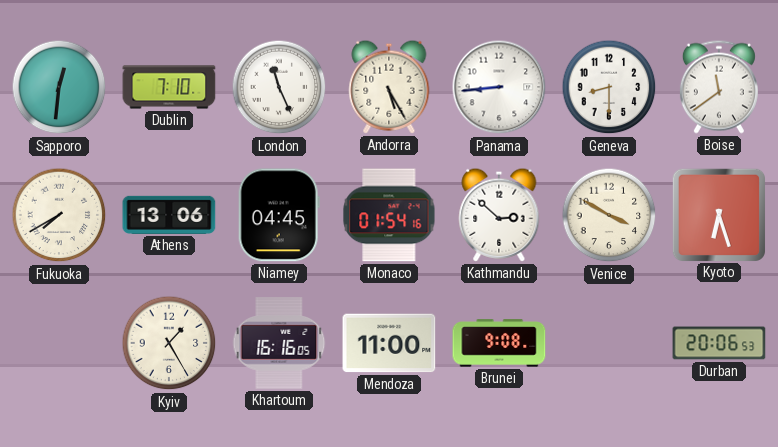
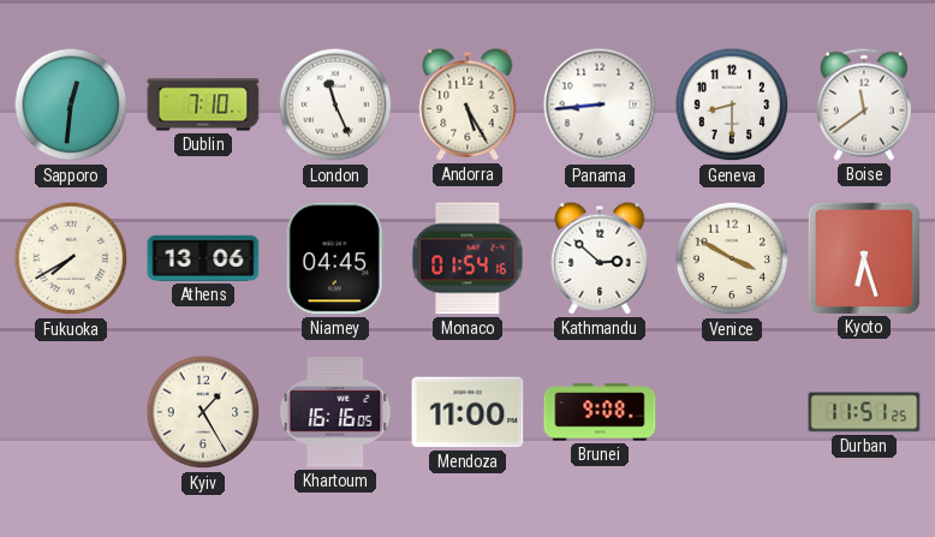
Durban: 20:06 -> 11:51 (864, 412)
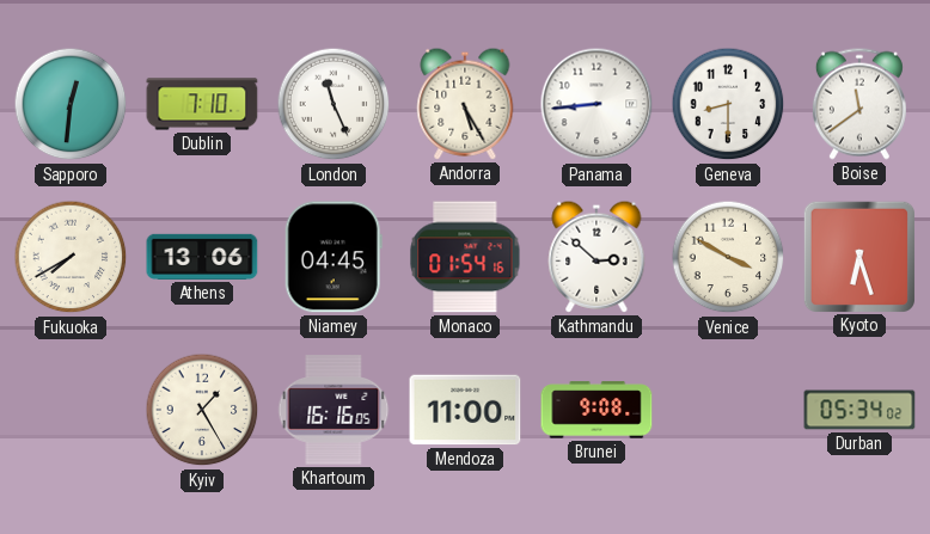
Durban: 11:51 -> 05:34 (859, 410)
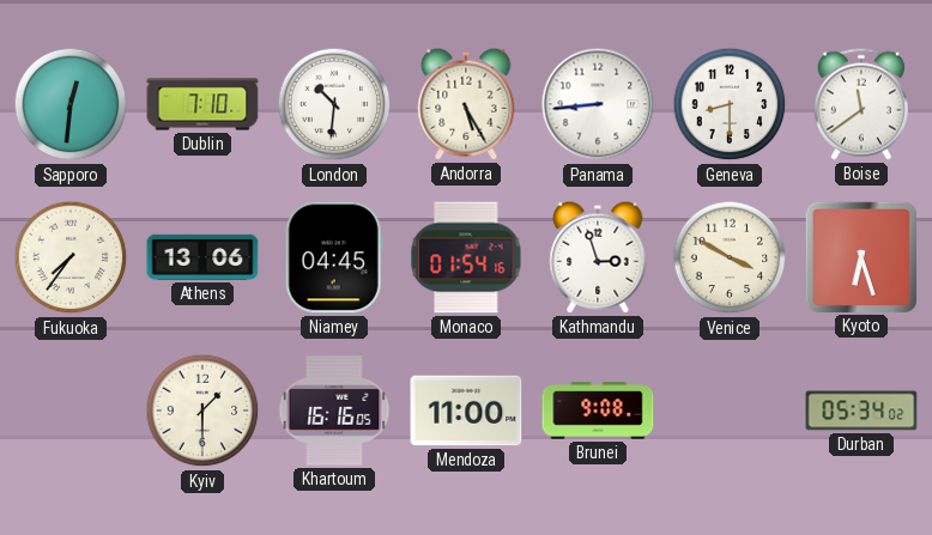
London: 11:26 -> 10:31 (334, 104)
Fukuoka: 7:40 -> 7:36 (71, 257)
Kathmandu: 2:52 -> 2:57 (598, 257)
Kyiv: 1:25 -> 1:30 (202, 411)
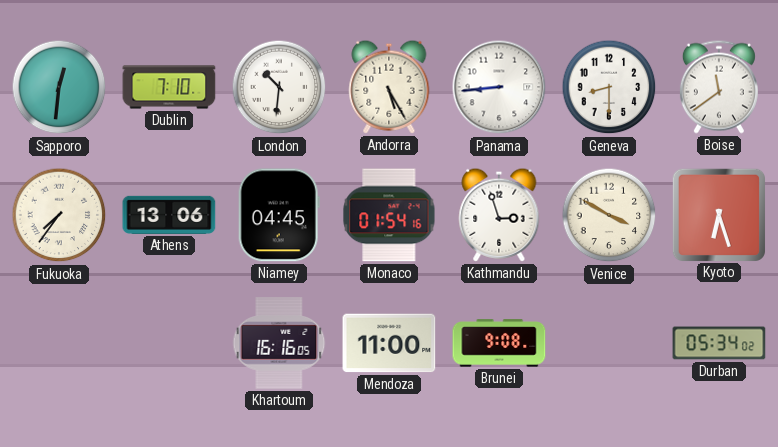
Kyiv: 1:30 -> none (202, 411)
